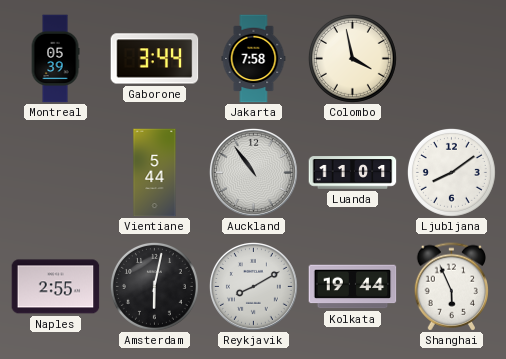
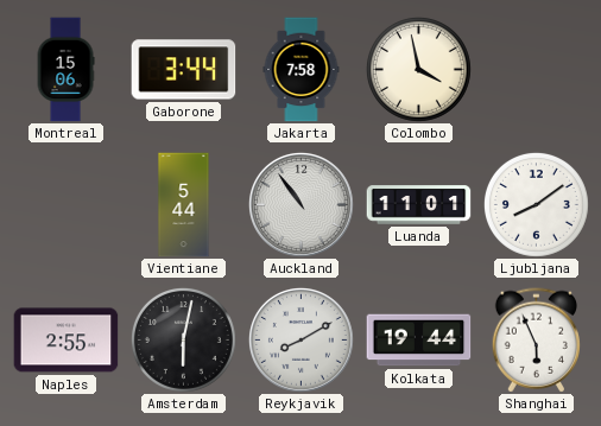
Montreal: 05:39 -> 15:06 (65, 70)
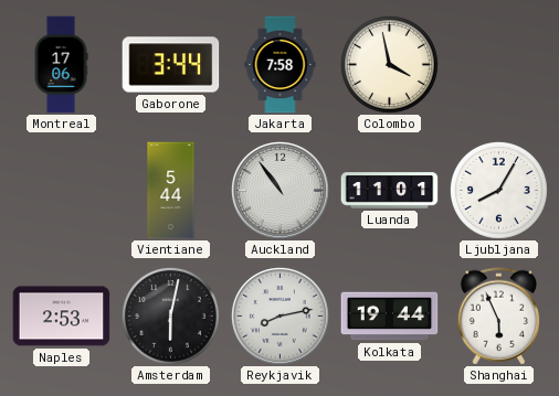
Montreal: 15:06 -> 17:06 (61, 65)
Ljubljana: 8:09 -> 8:05 (498, 190)
Naples: 2:55 -> 2:53 (62, 317)
Reykjavik: 8:10 -> 8:13 (279, 315)
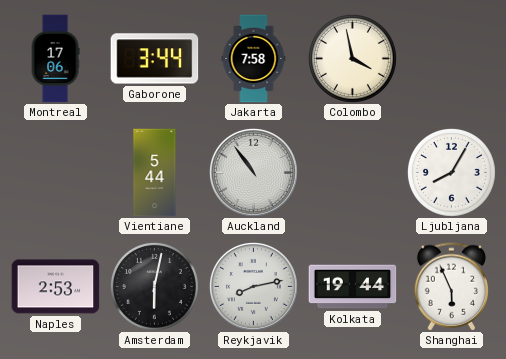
Luanda: 11:01 -> none (390, 191)
